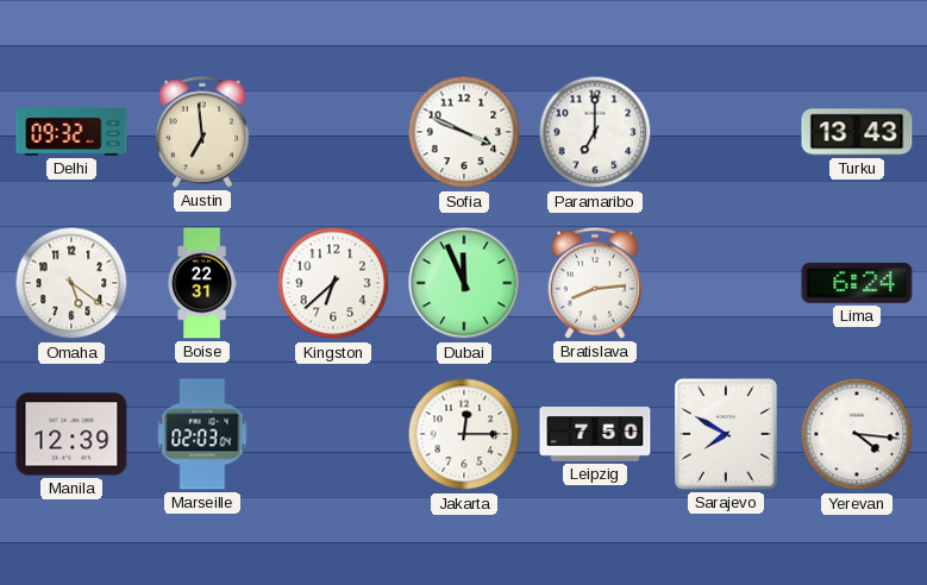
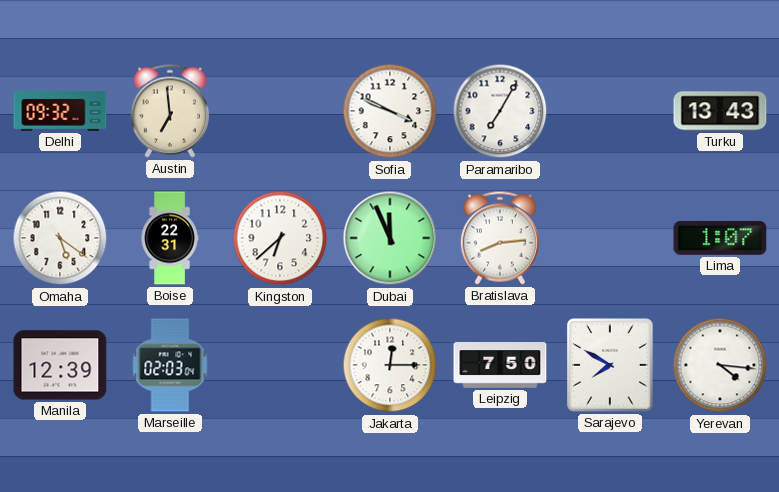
Paramaribo: 7:00 -> 7:05 (500, 111)
Lima: 6:24 -> 1:07 (720, 238)
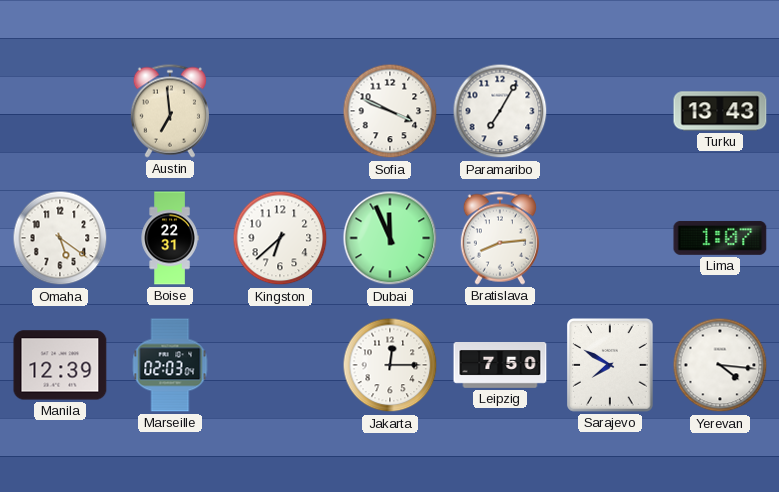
Delhi: 09:32 -> none (60, 111)
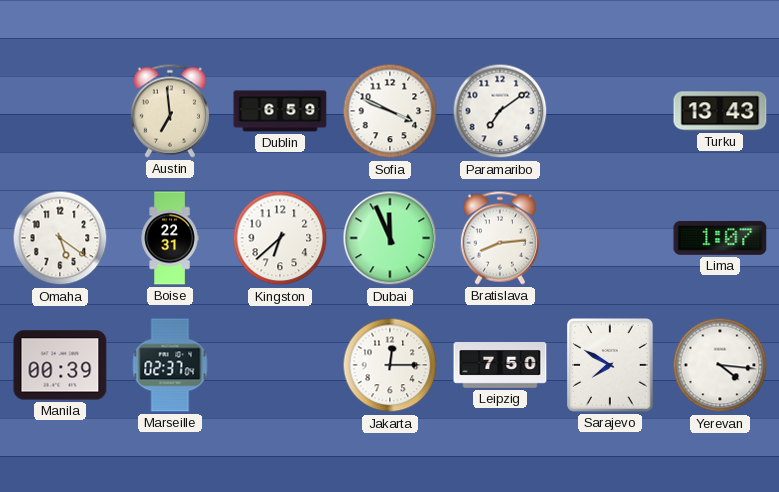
Dublin: none -> 6:59 (280, 111)
Paramaribo: 7:05 -> 7:09 (500, 111)
Manila: 12:39 -> 00:39 (60, 365)
Marseille: 02:03 -> 02:37 (170, 365)
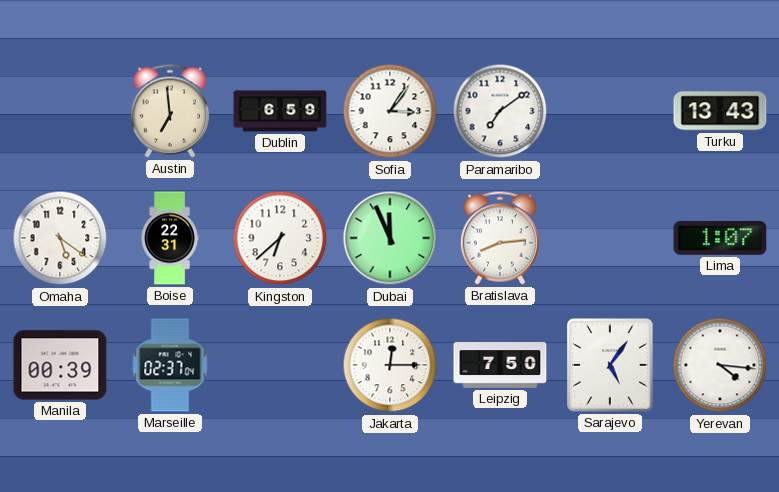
Sofia: 3:49 -> 3:06 (390, 111)
Sarajevo: 7:50 -> 5:06 (610, 365)
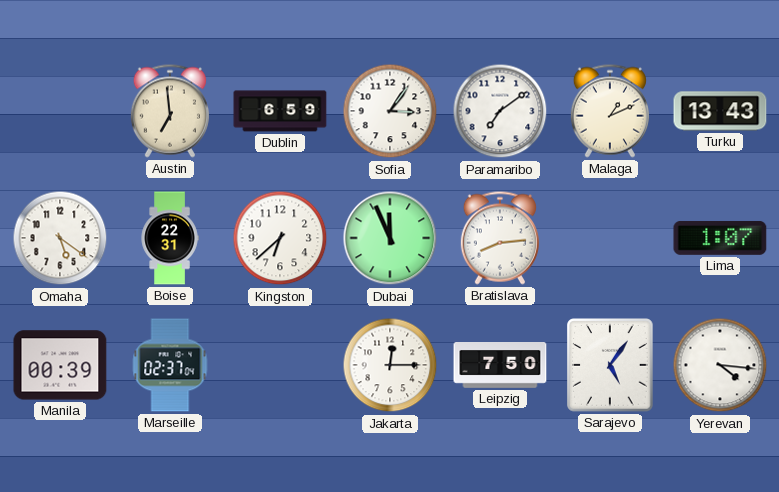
Malaga: none -> 1:11 (610, 111)
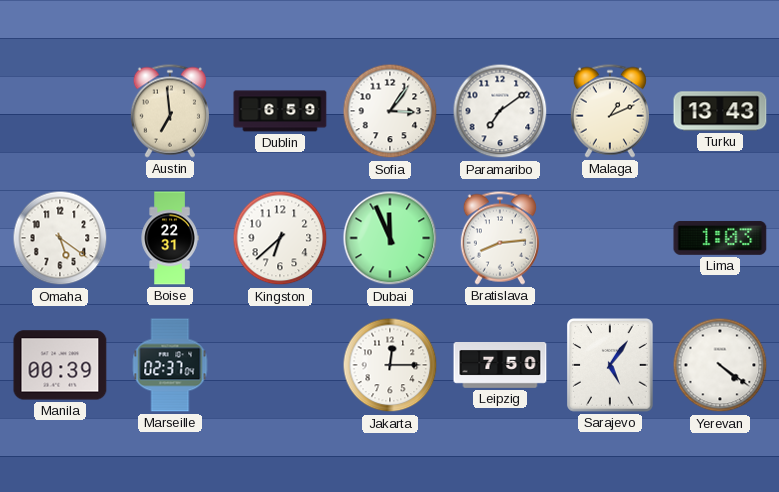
Lima: 1:07 -> 1:03 (720, 238)
Yerevan: 4:16 -> 4:21 (720, 365)
